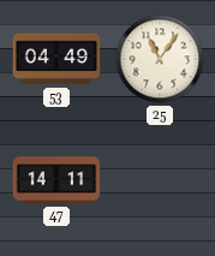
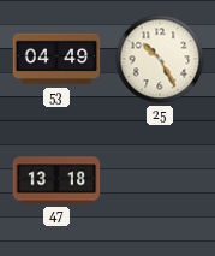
25: 11:06 -> 10:25 (160, 59)
47: 14:11 -> 13:18 (56, 180)
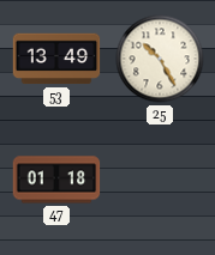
53: 04:49 -> 13:49 (56, 59)
47: 13:18 -> 01:18 (56, 180)
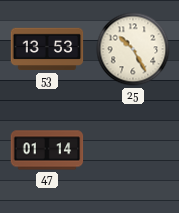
53: 13:49 -> 13:53 (47, 49)
47: 01:18 -> 01:14 (47, 150)
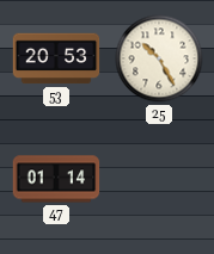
53: 13:53 -> 20:53 (56, 58)
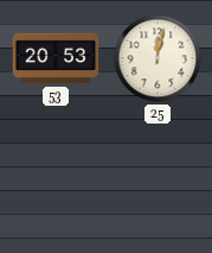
25: 10:25 -> 12:02 (158, 58)
47: 01:14 -> none (56, 179)
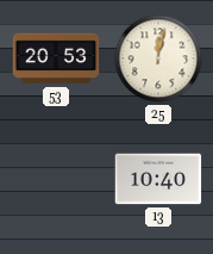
13: none -> 10:40 (158, 179)
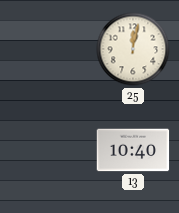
53: 20:53 -> none (56, 58)
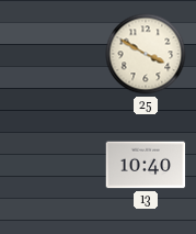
25: 12:02 -> 3:50 (146, 54)
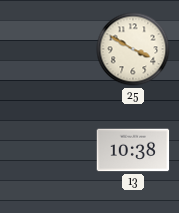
13: 10:40 -> 10:38 (133, 150)
